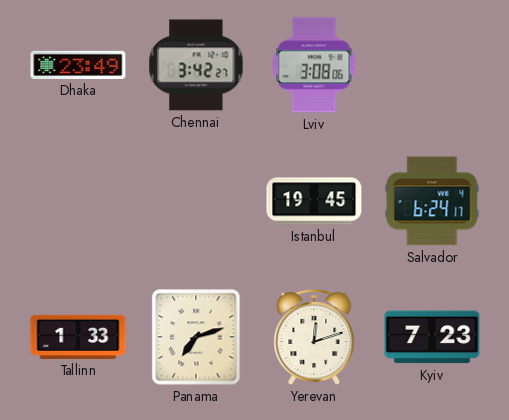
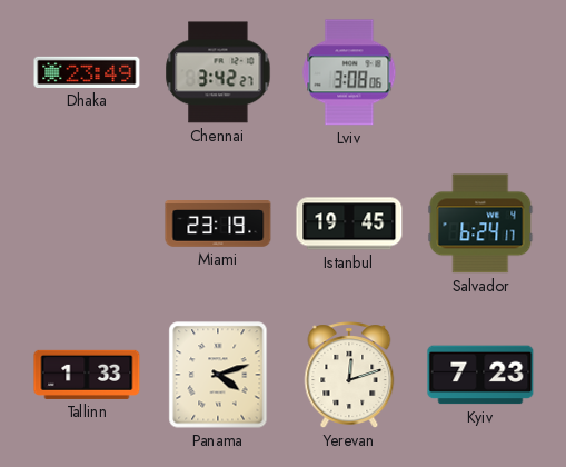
Miami: none -> 23:19 (218, 223)
Panama: 7:12 -> 4:12 (218, 375)
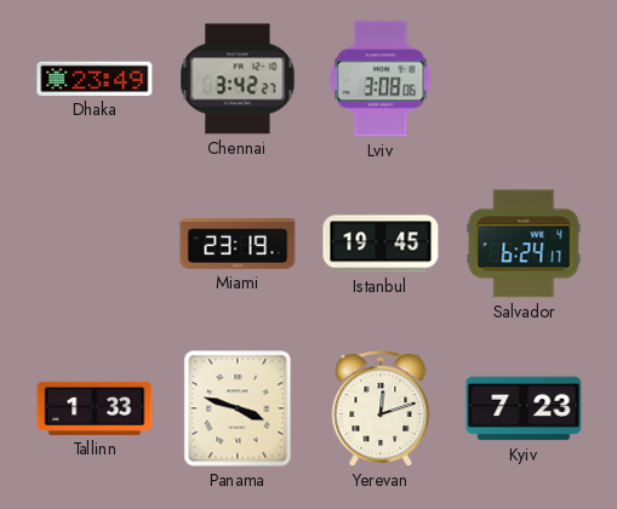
Panama: 4:12 -> 3:48 (238, 408)
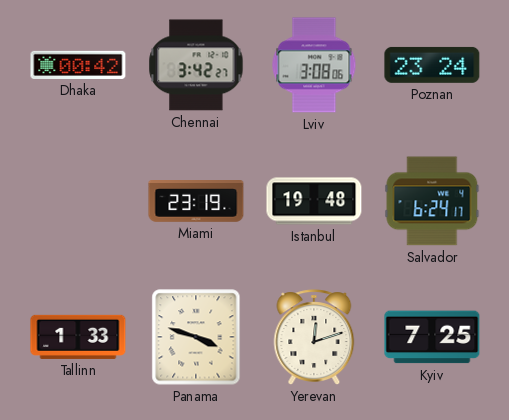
Dhaka: 23:49 -> 00:42 (78, 65)
Poznan: none -> 23:24 (432, 65)
Istanbul: 19:45 -> 19:48 (314, 201)
Kyiv: 7:23 -> 7:25 (432, 337)
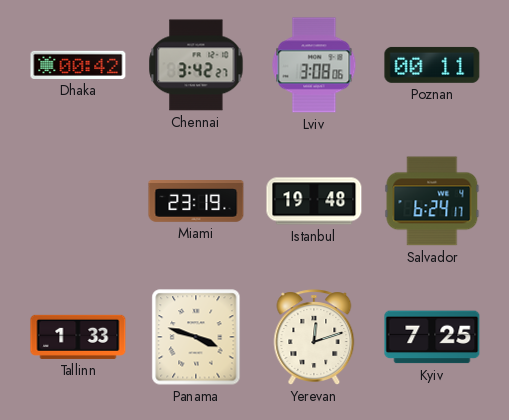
Poznan: 23:24 -> 00:11 (432, 65)
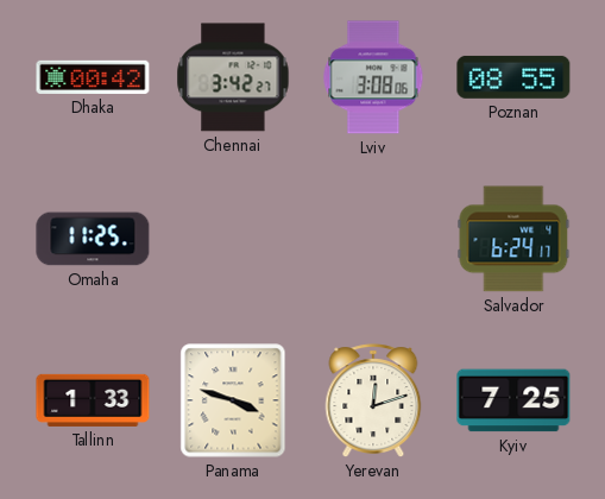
Poznan: 00:11 -> 08:55 (513, 77)
Omaha: none -> 11:25 (93, 239)
Miami: 23:19 -> none (196, 201)
Istanbul: 19:48 -> none (314, 201)
